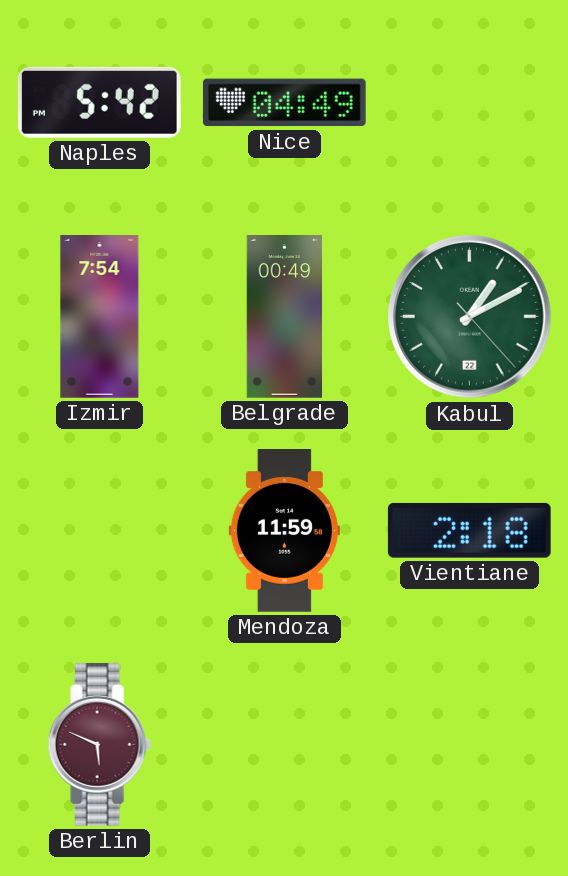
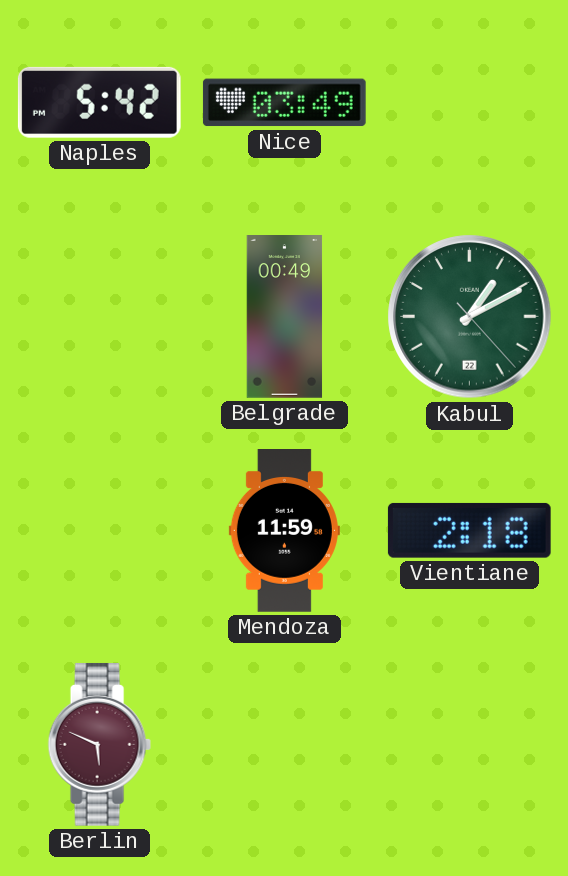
Nice: 04:49 -> 03:49 (284, 103)
Izmir: 7:54 -> none (100, 317)
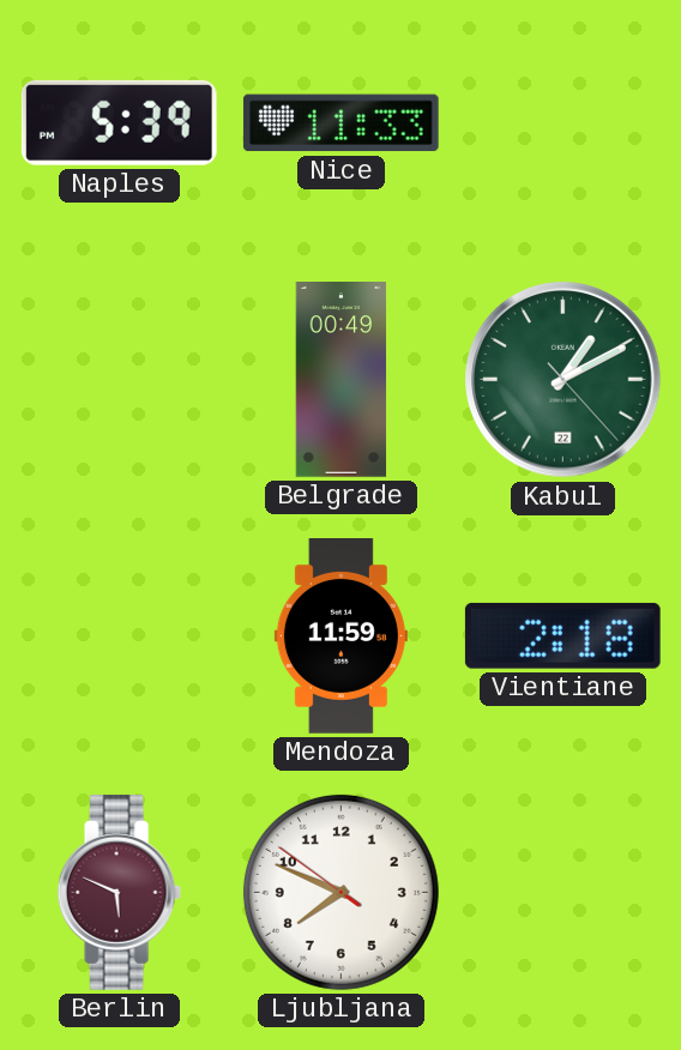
Naples: 5:42 -> 5:39 (119, 122)
Nice: 03:49 -> 11:33 (340, 123)
Ljubljana: none -> 7:48 (340, 892)
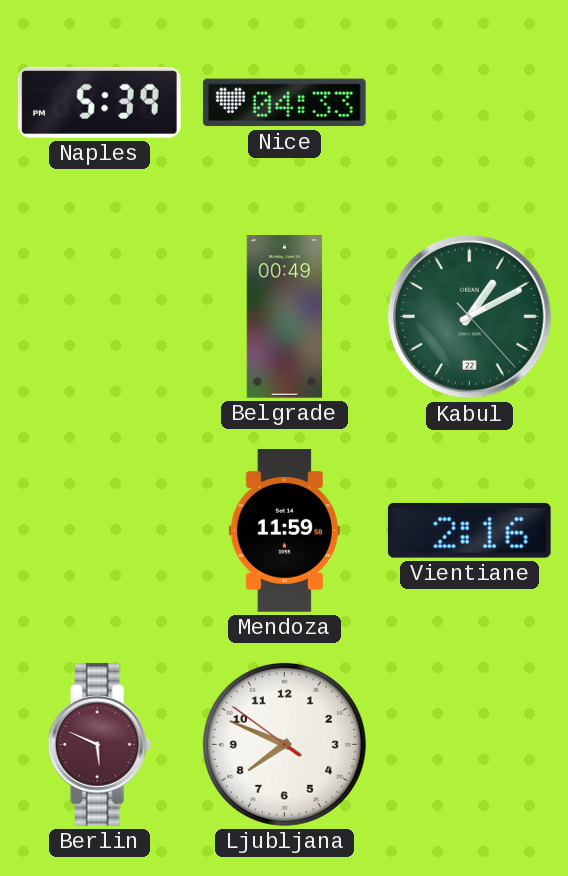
Nice: 11:33 -> 04:33 (284, 103)
Vientiane: 2:18 -> 2:16 (469, 530)
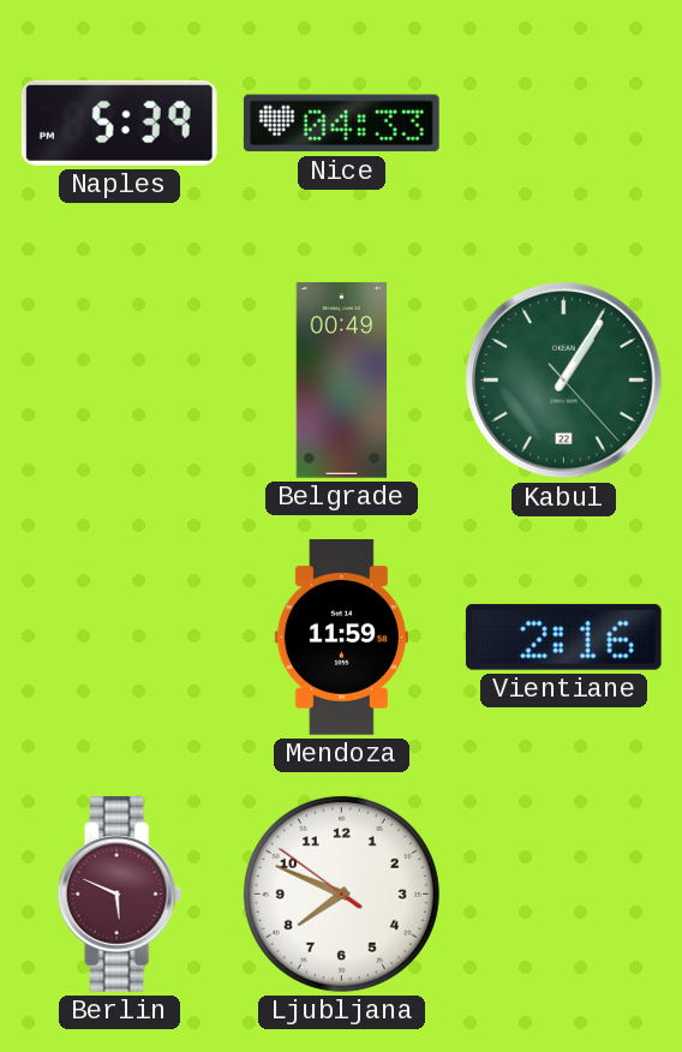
Kabul: 1:10 -> 1:05 (564, 381)
